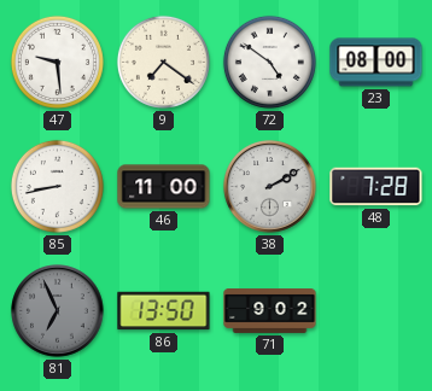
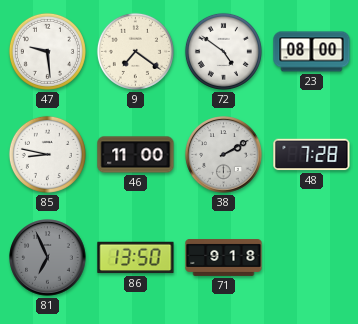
85: 8:43 -> 8:47 (47, 154)
71: 9:02 -> 9:18 (224, 258)
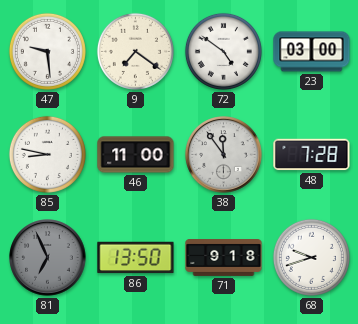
23: 08:00 -> 03:00 (312, 52)
38: 2:10 -> 11:54 (224, 155)
68: none -> 9:42 (311, 257)
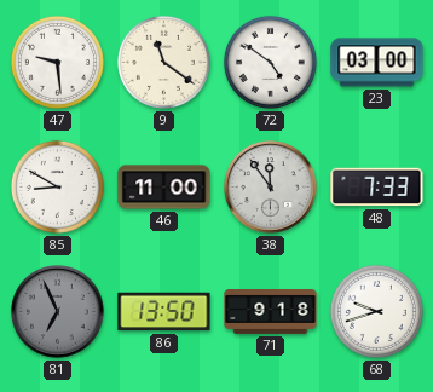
9: 7:21 -> 11:21 (163, 62)
85: 8:47 -> 8:50 (57, 186)
48: 7:28 -> 7:33 (377, 188)
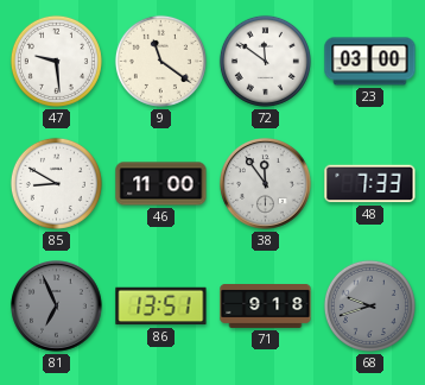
72: 4:51 -> 11:51 (265, 61)
86: 13:50 -> 13:51 (161, 307)
68 dial: white -> grey (369, 305)
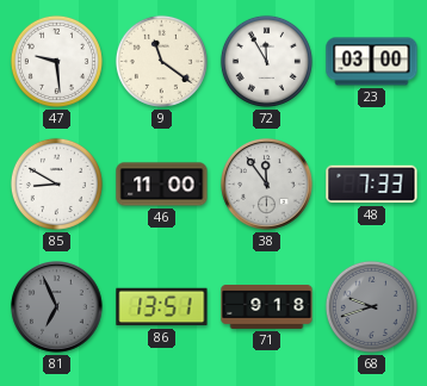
72: 11:51 -> 11:55 (266, 61)
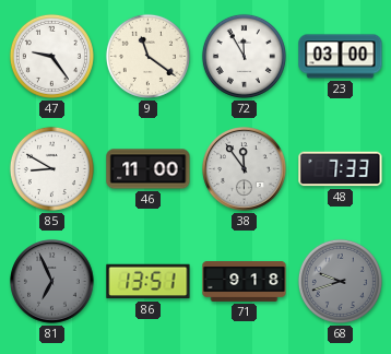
47: 9:29 -> 9:24 (51, 56)
